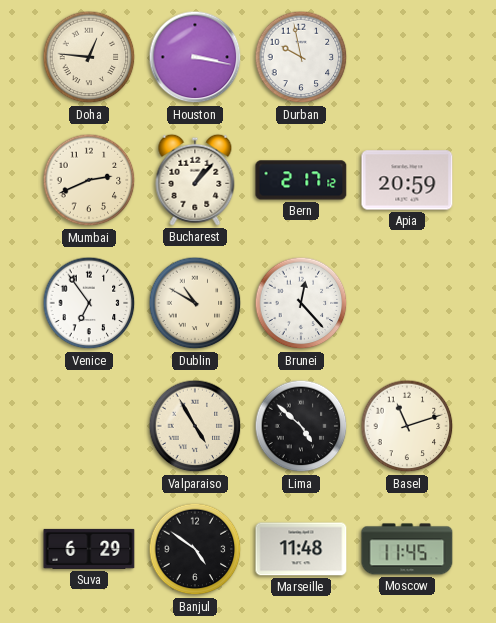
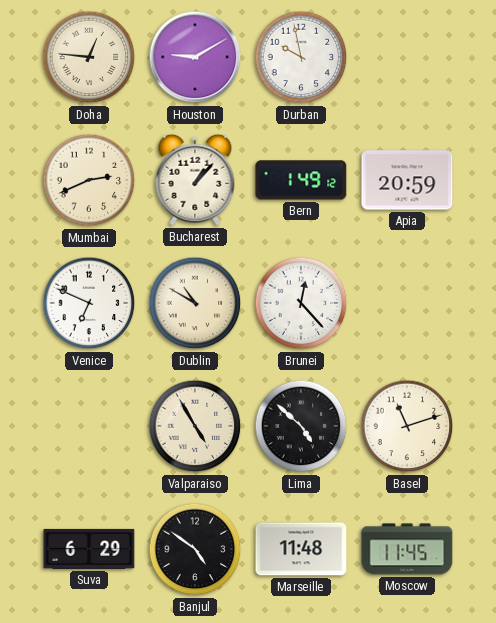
Houston: 3:17 -> 9:10 (195, 57)
Bern: 2:17 -> 1:49 (301, 180)
Venice: 6:54 -> 6:49 (89, 303)
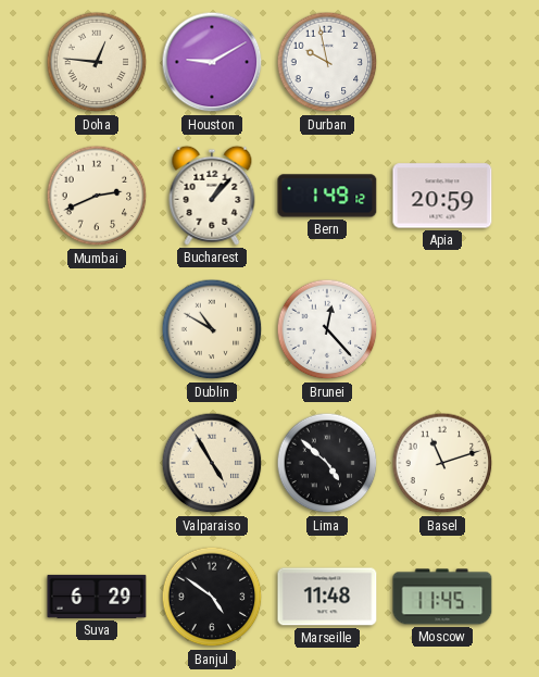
Venice: 6:49 -> none (89, 303)
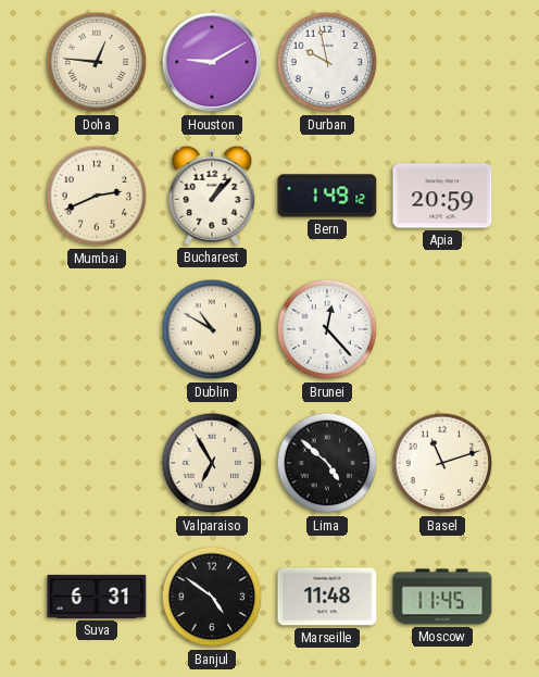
Valparaiso: 4:55 -> 6:55 (212, 463)
Suva: 6:29 -> 6:31 (97, 597)
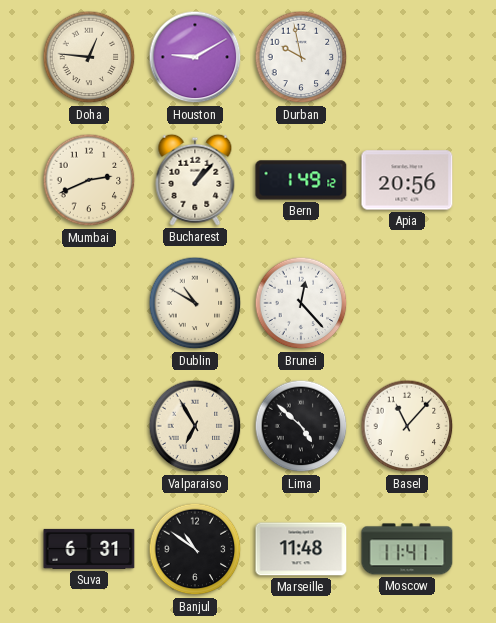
Apia: 20:59 -> 20:56 (407, 180)
Basel: 11:12 -> 11:07 (407, 426)
Banjul: 4:51 -> 10:51 (195, 549)
Moscow: 11:45 -> 11:41 (407, 549)
